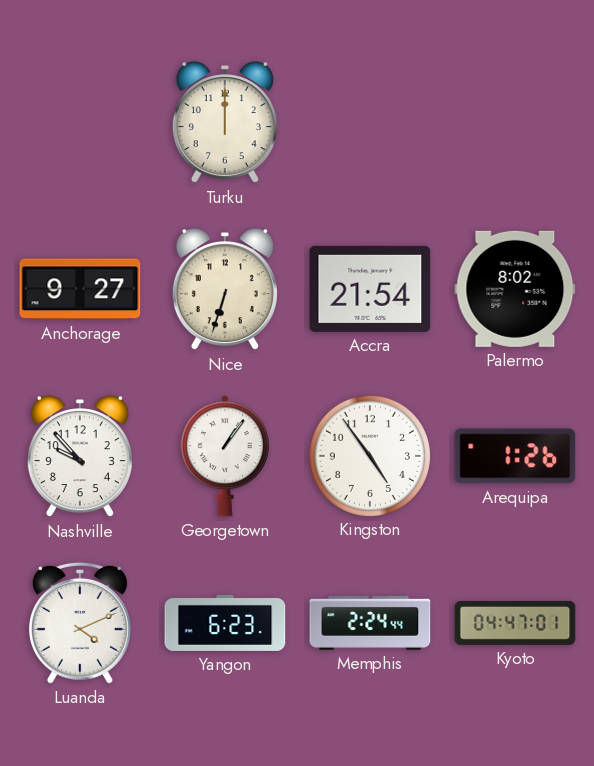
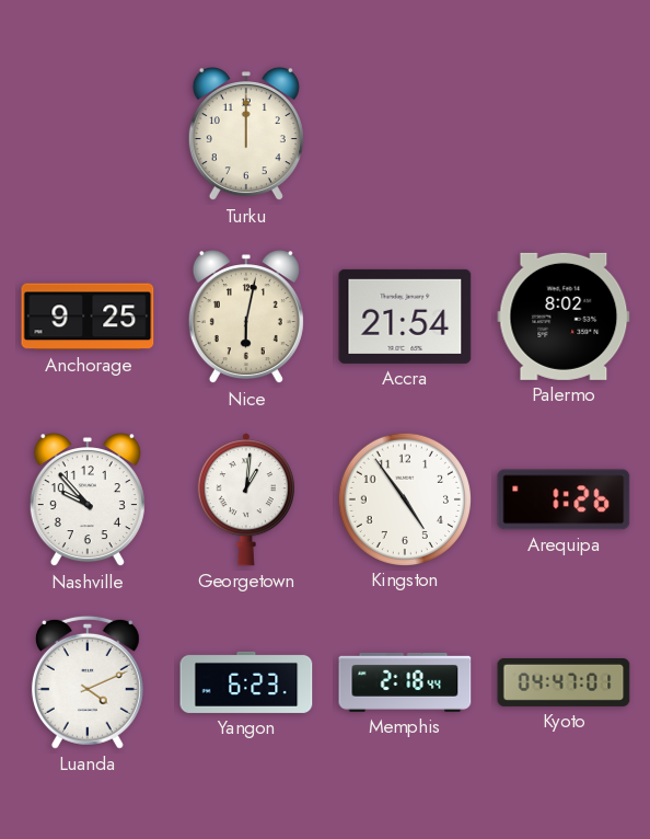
Anchorage: 9:27 -> 9:25 (88, 317)
Nice: 6:33 -> 6:02 (246, 318)
Georgetown: 1:06 -> 1:01 (246, 499)
Memphis: 2:24 -> 2:18 (405, 682)
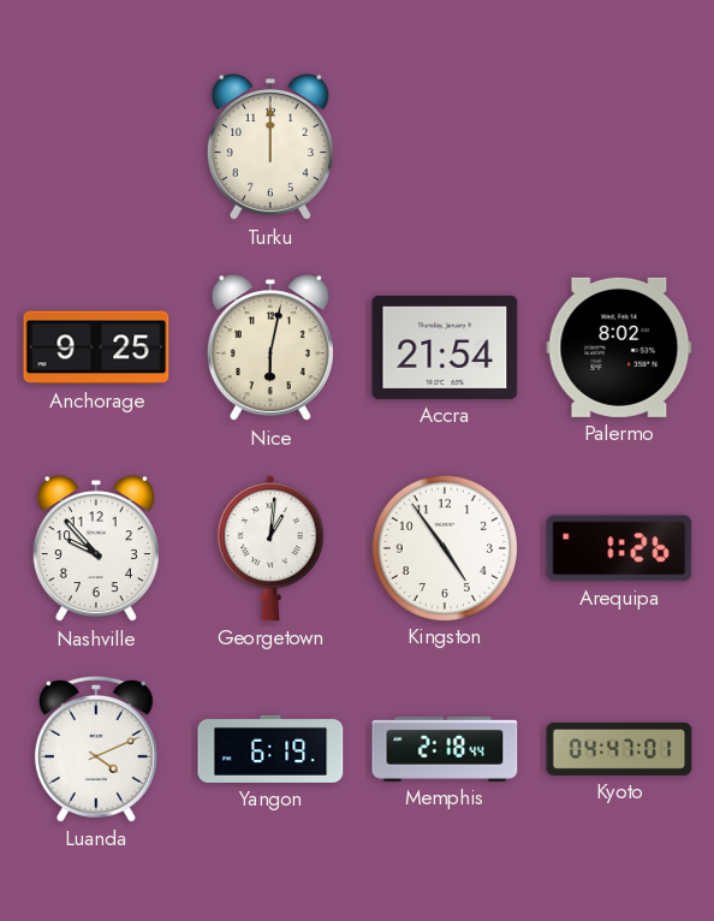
Yangon: 6:23 -> 6:19 (270, 749)
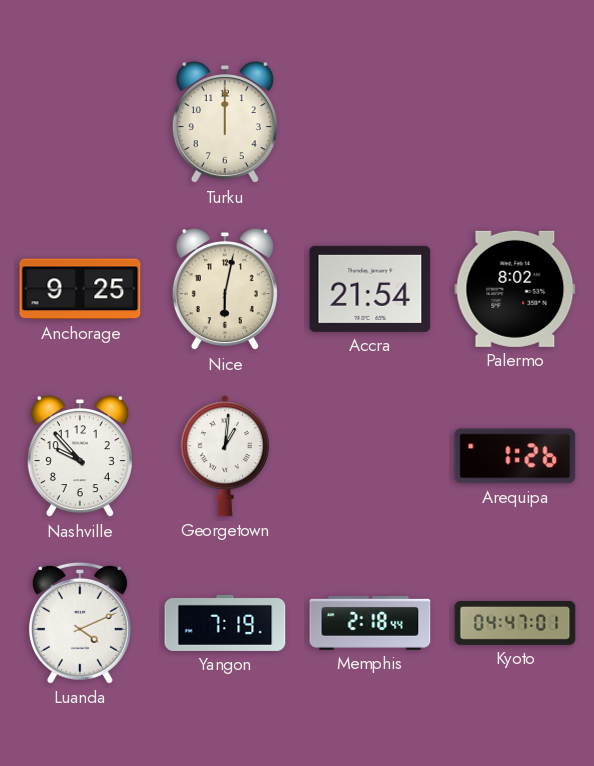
Kingston: 4:54 -> none (444, 547)
Yangon: 6:19 -> 7:19 (225, 623)
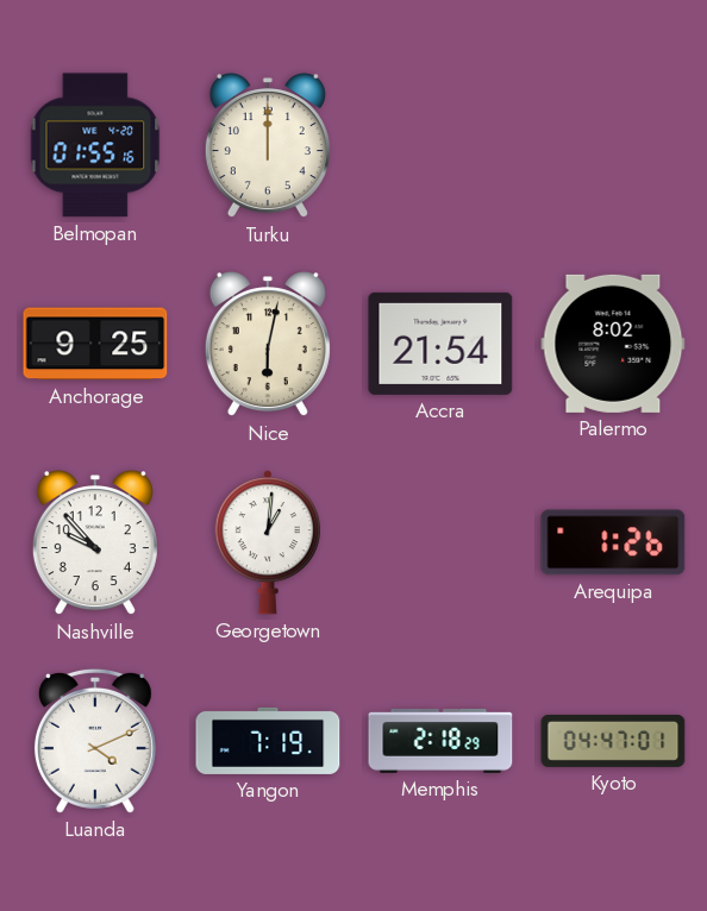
Belmopan: none -> 01:55 (95, 145)
Memphis: 2:18:44 -> 2:18:29 (440, 741)
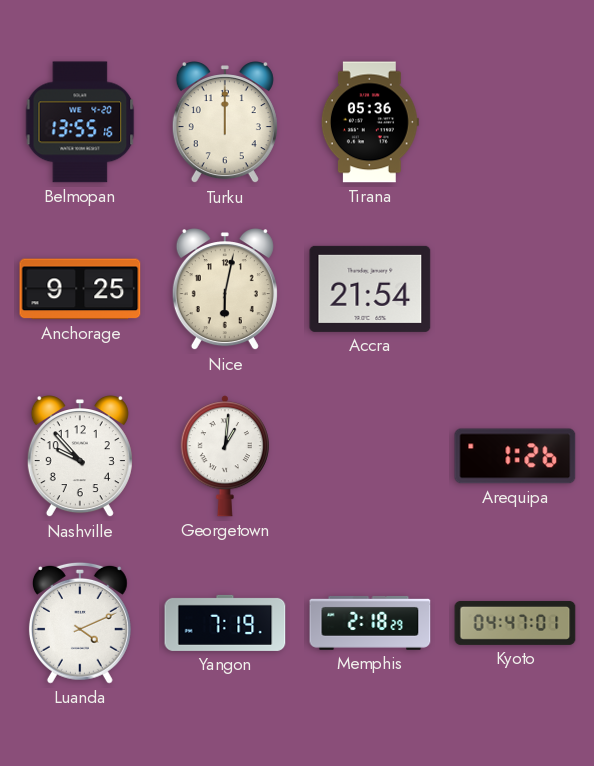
Belmopan: 01:55 -> 13:55 (80, 122)
Tirana: none -> 05:36 (370, 122)
Palermo: 8:02 -> none (613, 344)
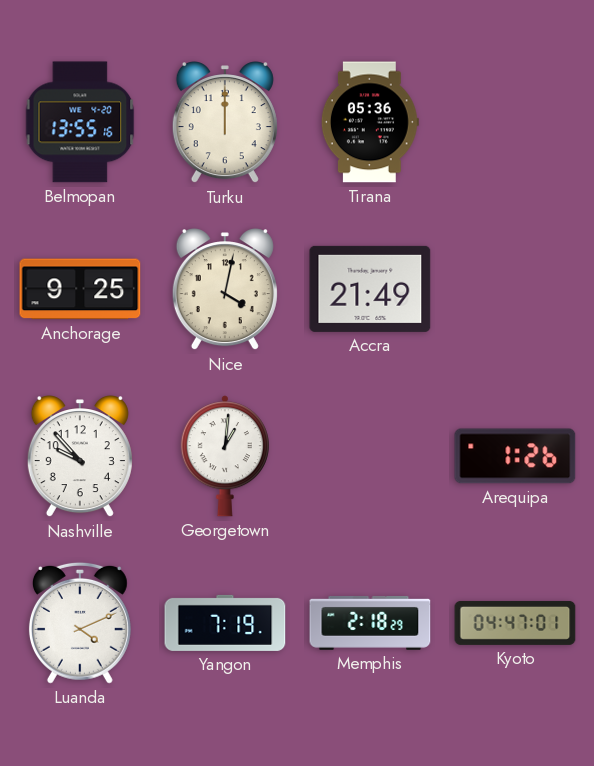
Nice: 6:02 -> 4:02 (225, 290)
Accra: 21:54 -> 21:49 (370, 289)
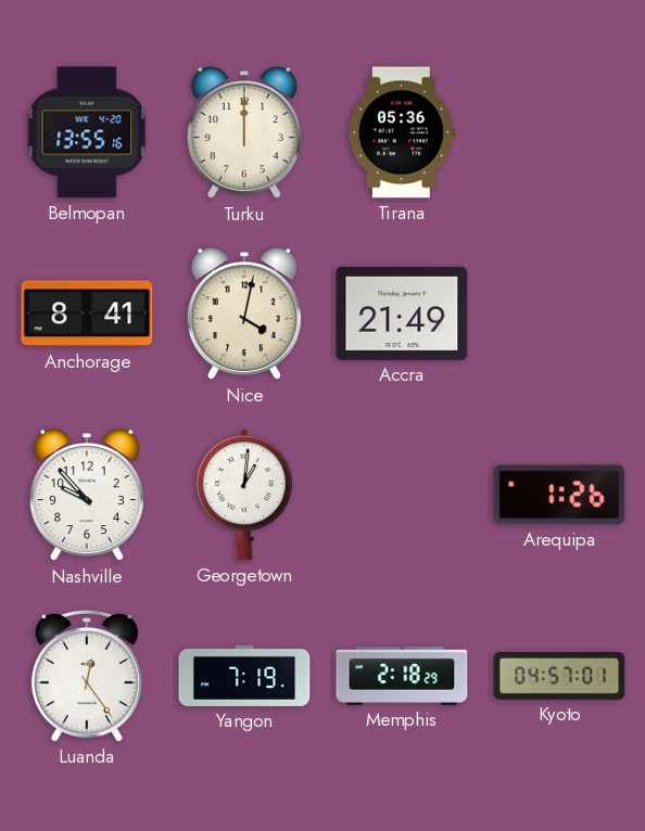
Anchorage: 9:25 -> 8:41 (87, 314)
Luanda: 4:11 -> 12:24 (87, 676)
Kyoto: 04:47 -> 04:57 (559, 676)
